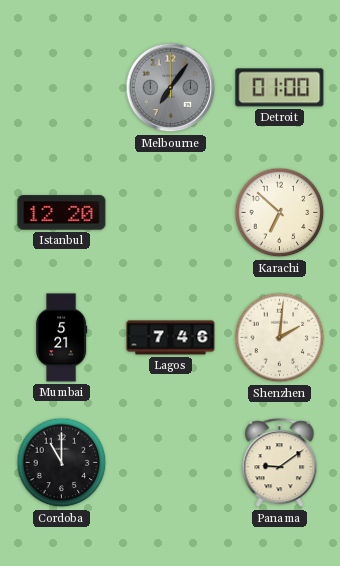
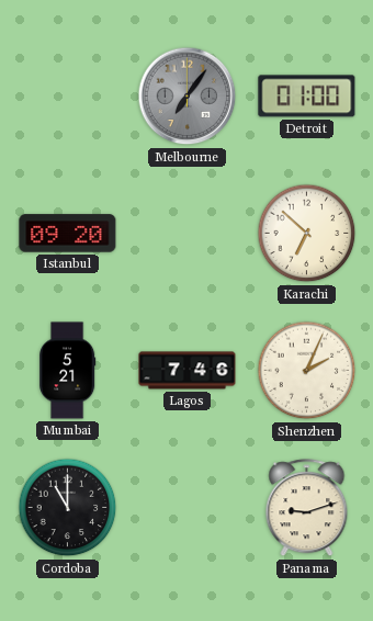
Istanbul: 12:20 -> 09:20 (68, 234)
Shenzhen: 2:01 -> 2:04 (307, 371)
Panama: 9:09 -> 9:12 (307, 508)
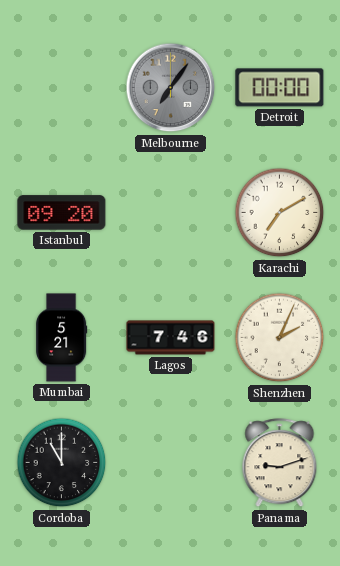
Detroit: 01:00 -> 00:00 (280, 88)
Karachi: 6:52 -> 7:10 (280, 213)
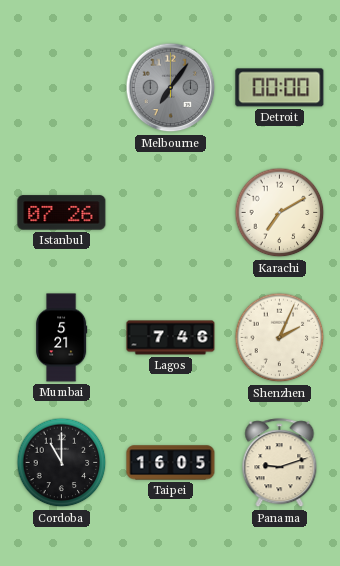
Istanbul: 09:20 -> 07:26 (62, 213)
Taipei: none -> 16:05 (171, 463)
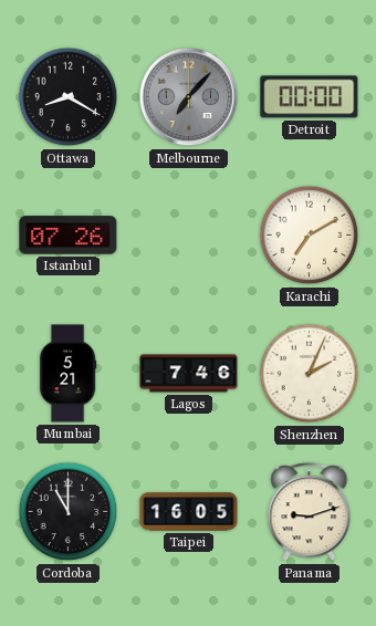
Ottawa: none -> 8:20 (69, 97)
Melbourne: 7:06 -> 7:07 (189, 97)
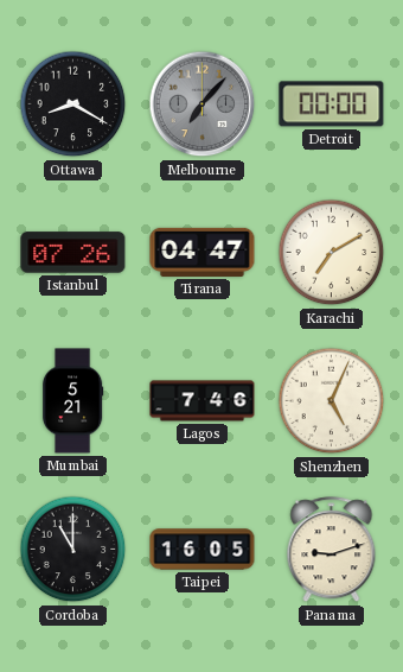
Tirana: none -> 04:47 (203, 252)
Shenzhen: 2:04 -> 5:04 (332, 401)
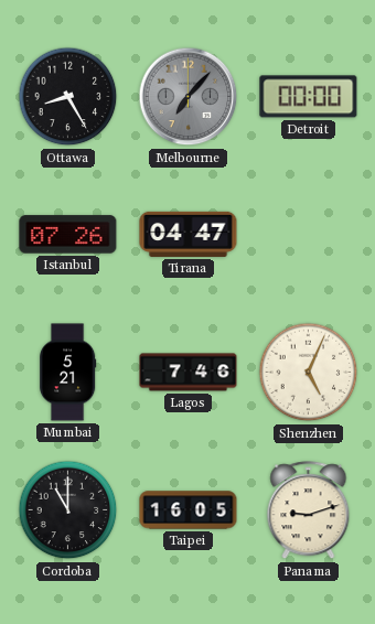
Ottawa: 8:20 -> 8:25 (68, 97)
Karachi: 7:10 -> none (332, 253)
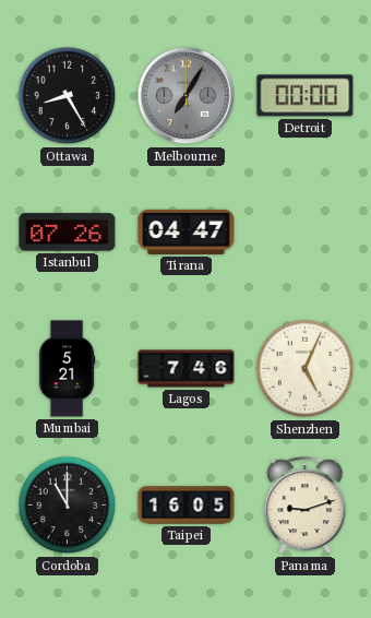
Melbourne: 7:07 -> 7:05 (187, 96)
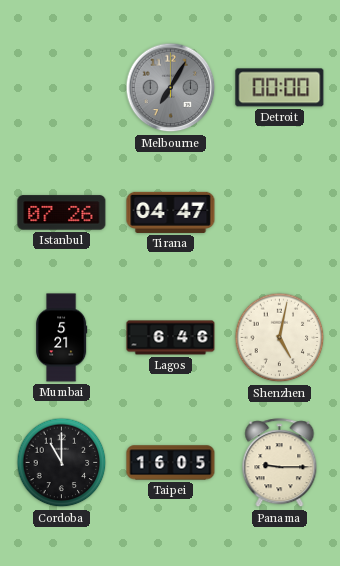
Ottawa: 8:25 -> none (68, 96)
Lagos: 7:46 -> 6:46 (171, 338)
Shenzhen: 5:04 -> 5:02 (280, 338)
Panama: 9:12 -> 9:15 (280, 463)
